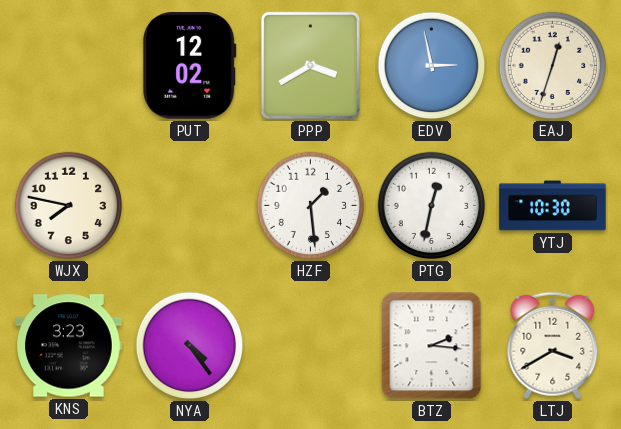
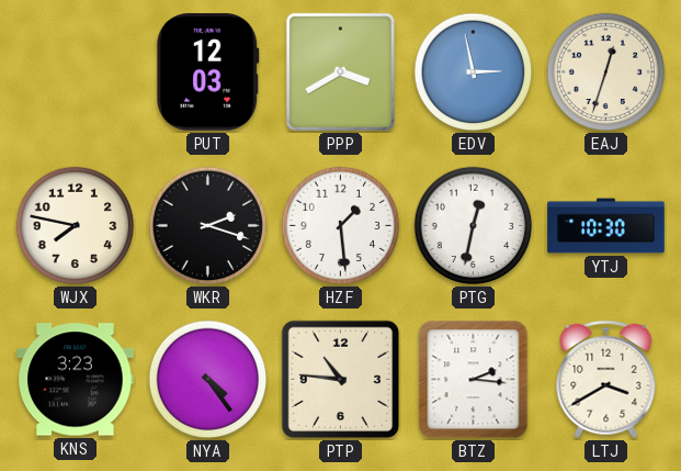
PUT: 12:02 -> 12:03 (208, 72)
WKR: none -> 2:18 (208, 226)
PTP: none -> 10:46 (341, 380)
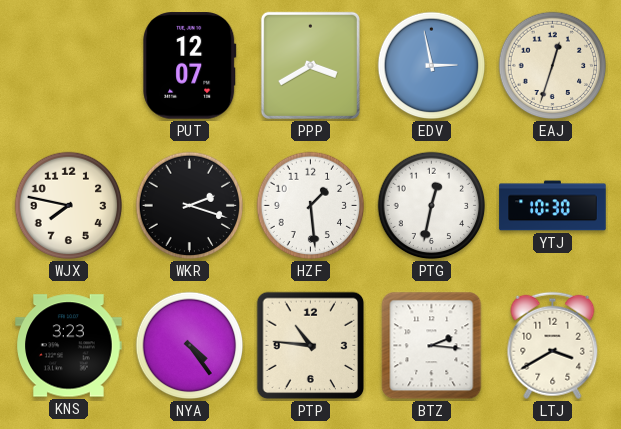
PUT: 12:03 -> 12:07 (190, 66)
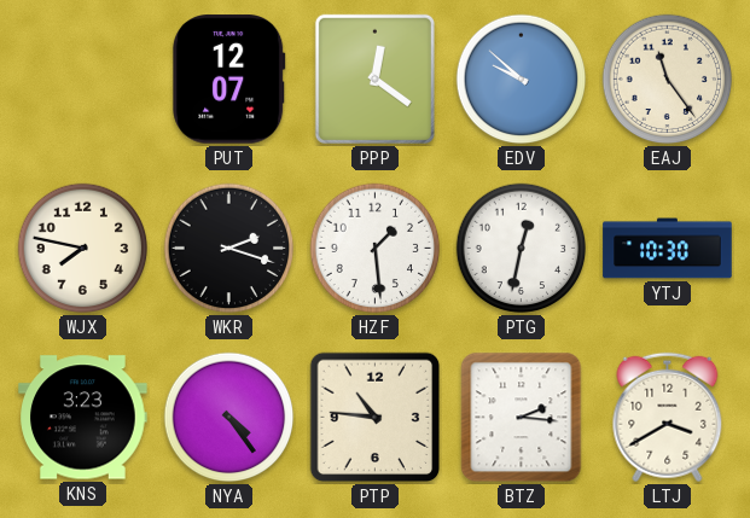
PPP: 3:40 -> 12:21 (374, 78)
EDV: 2:58 -> 9:52 (522, 80)
EAJ: 12:33 -> 11:24 (668, 80)
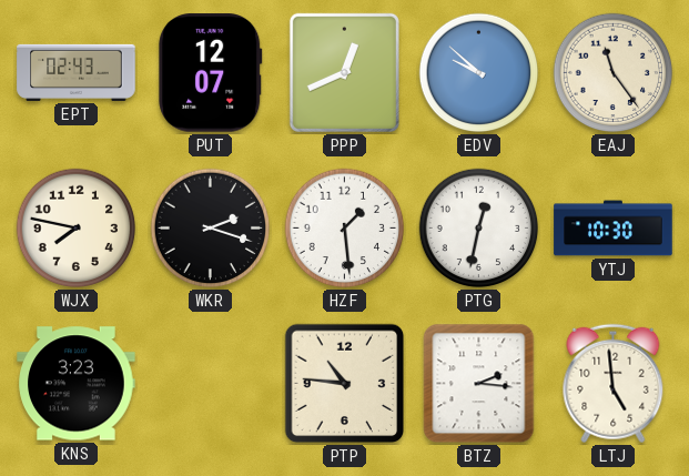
EPT: none -> 02:43 (77, 72)
PPP: 12:21 -> 12:41 (344, 72)
NYA: 4:24 -> none (229, 418)
LTJ: 3:40 -> 4:59 (614, 384)
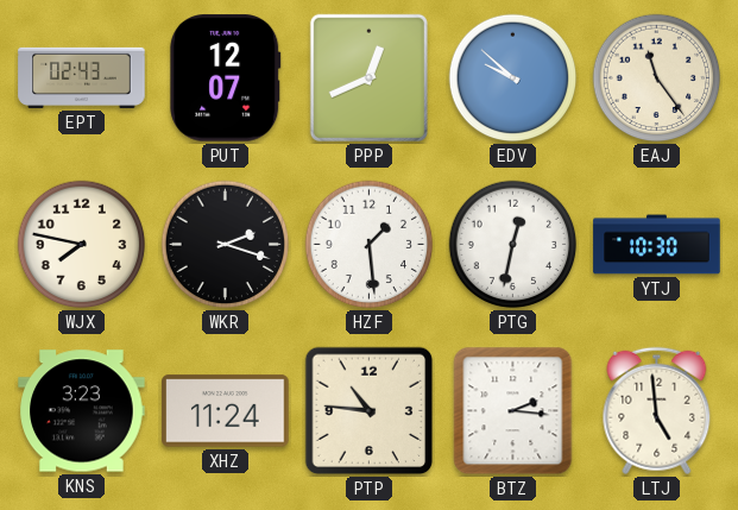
XHZ: none -> 11:24 (226, 411)
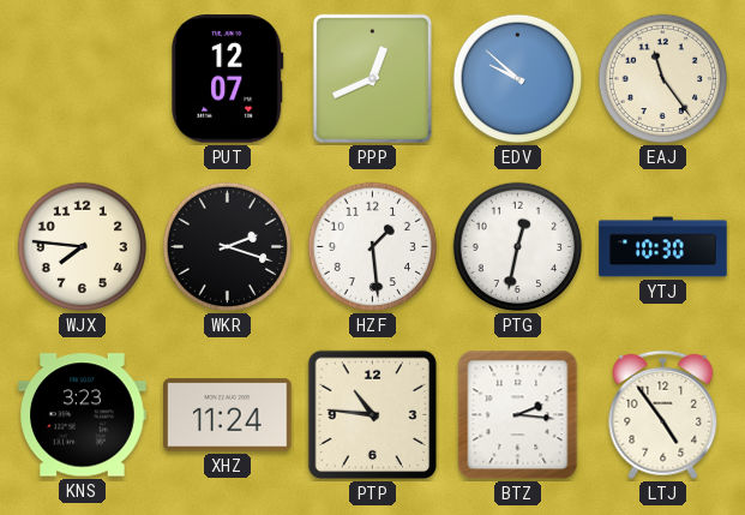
EPT: 02:43 -> none (82, 77)
WJX: 7:47 -> 7:46 (83, 247)
LTJ: 4:59 -> 4:54 (663, 415)
